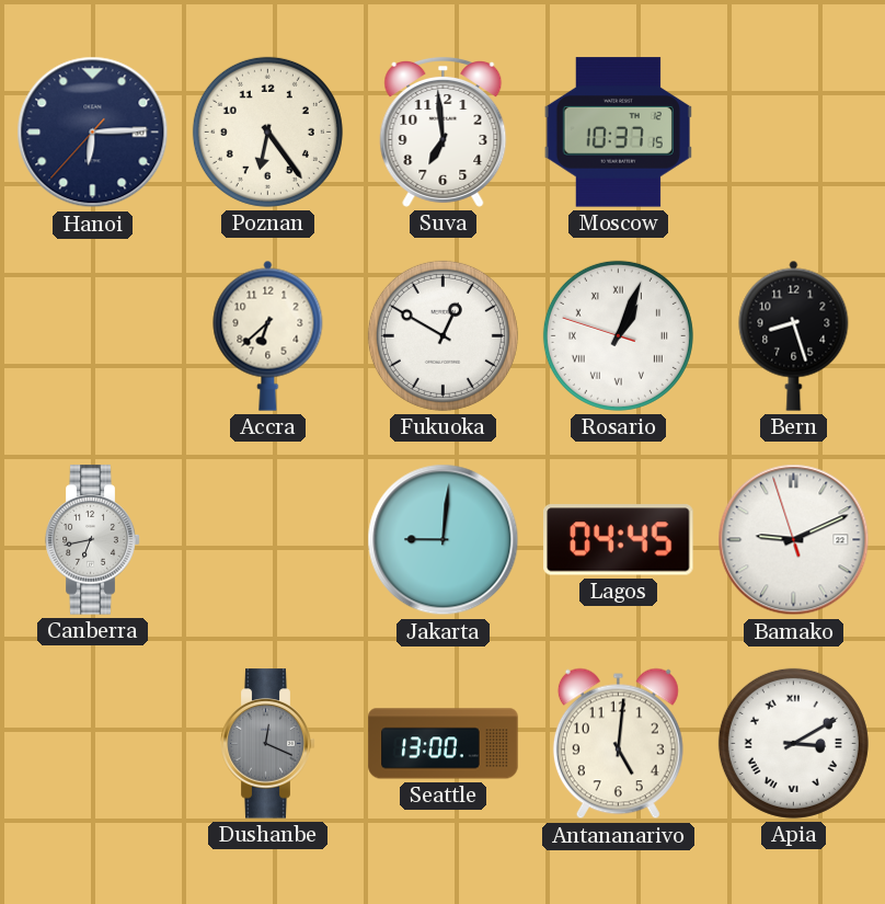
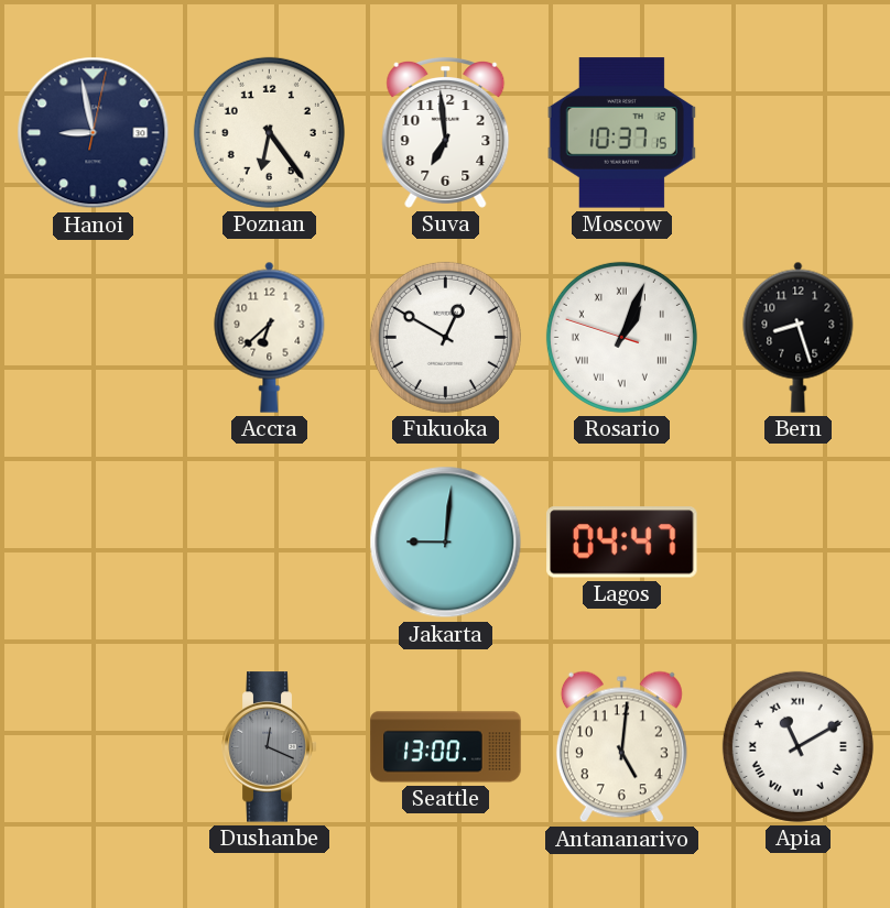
Hanoi: 6:14 -> 8:58 (94, 133)
Canberra: 6:43 -> none (93, 540)
Lagos: 04:45 -> 04:47 (622, 543)
Bamako: 9:10 -> none (794, 540)
Apia: 3:10 -> 11:10 (797, 746)
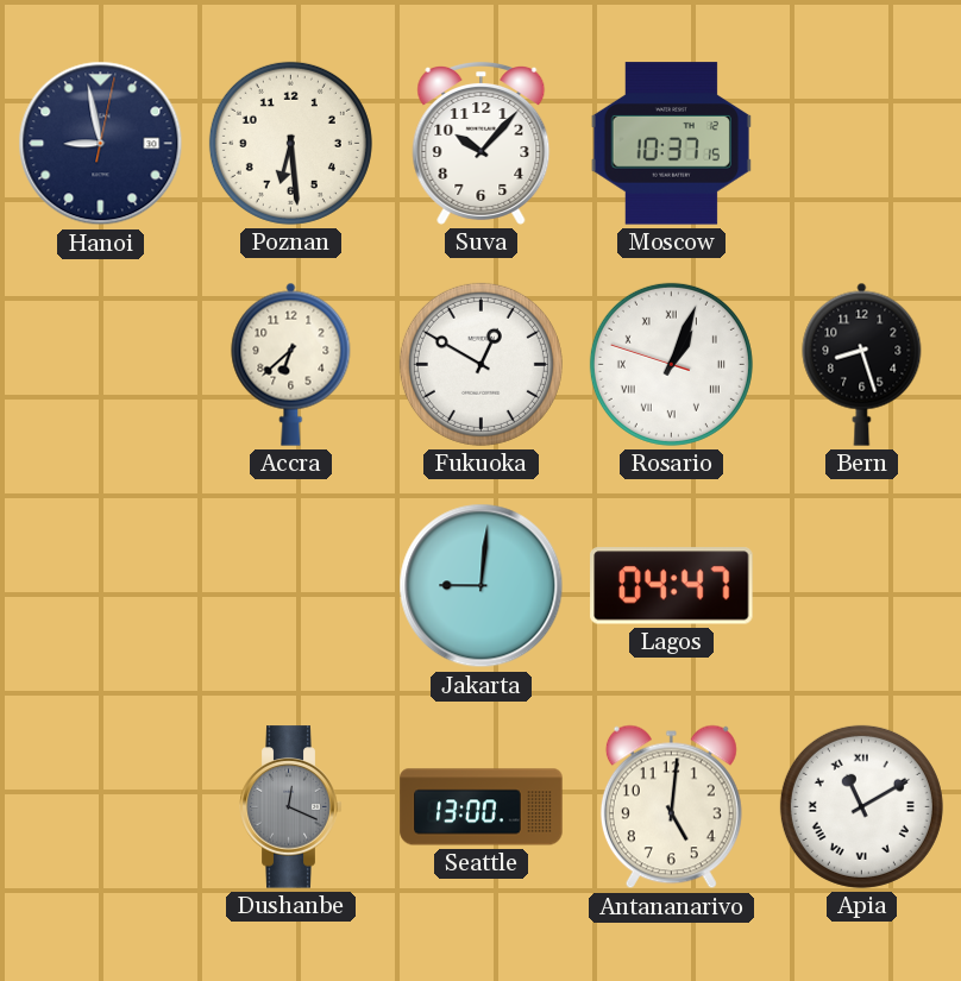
Poznan: 6:24 -> 6:29 (290, 143)
Suva: 6:59 -> 10:07 (482, 143)
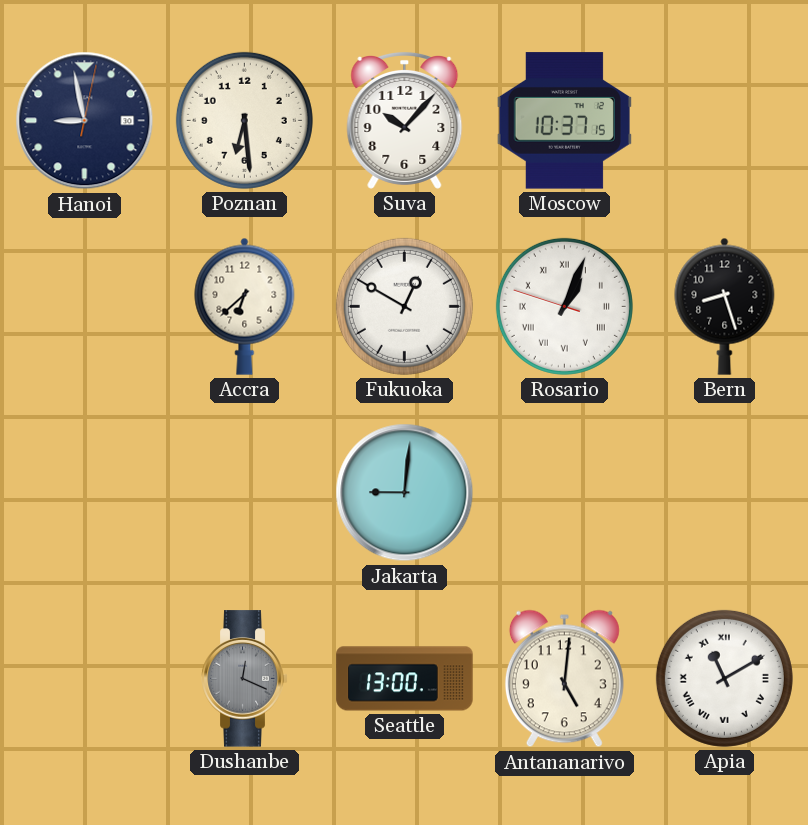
Lagos: 04:47 -> none (672, 586)
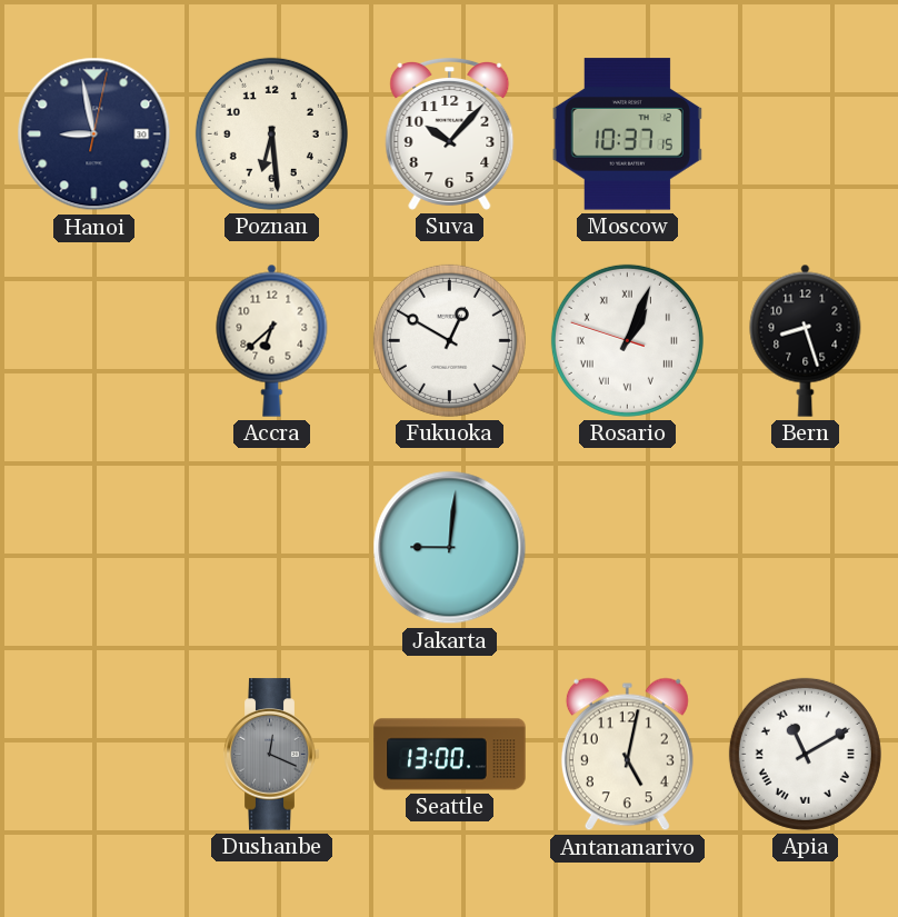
Antananarivo: 5:01 -> 5:02 (627, 755)
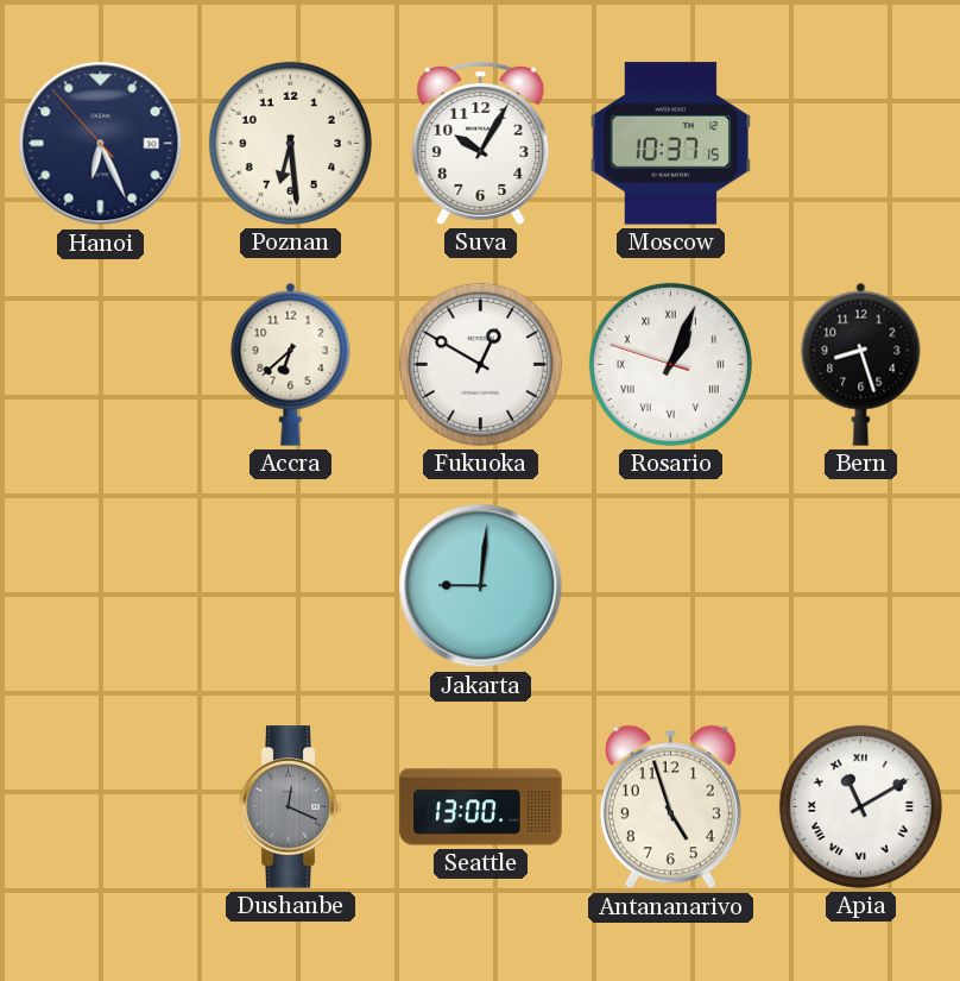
Hanoi: 8:58 -> 6:25 (101, 144)
Suva: 10:07 -> 10:05 (481, 143)
Antananarivo: 5:02 -> 4:57 (670, 807)
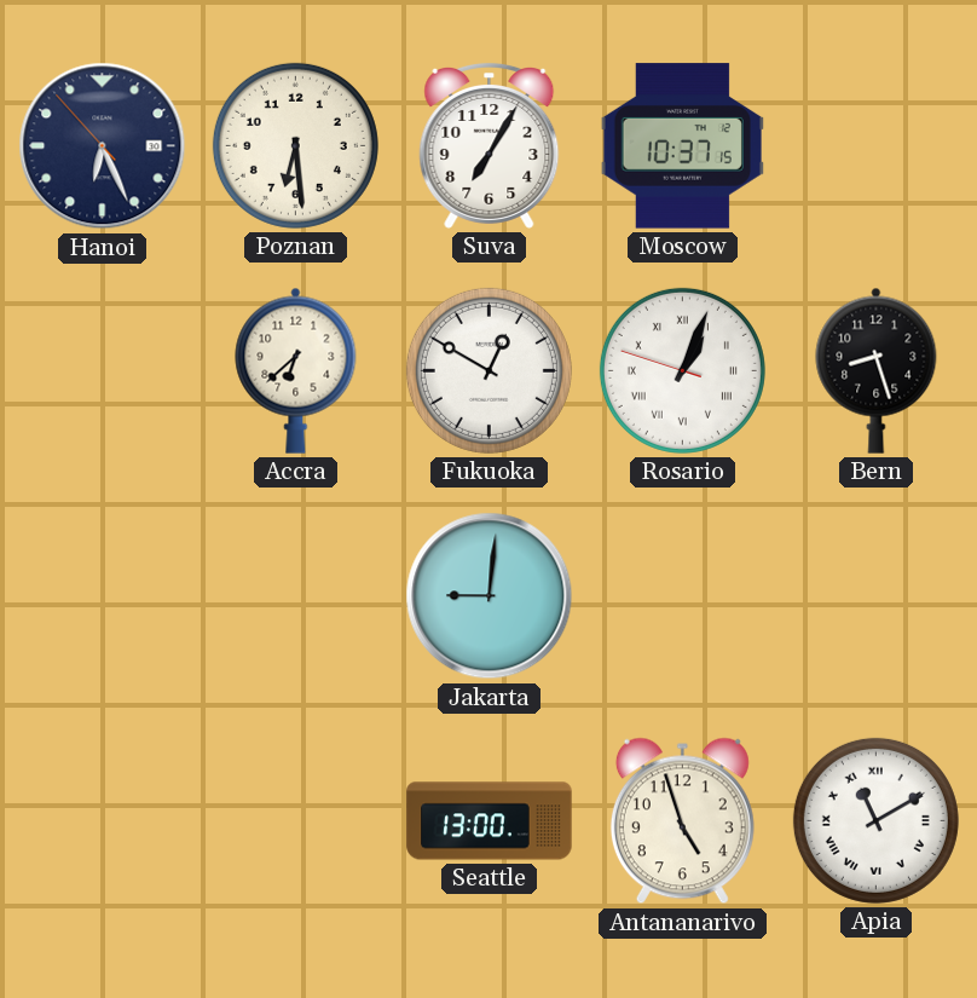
Suva: 10:05 -> 7:05 (490, 145)
Dushanbe: 12:19 -> none (291, 807)
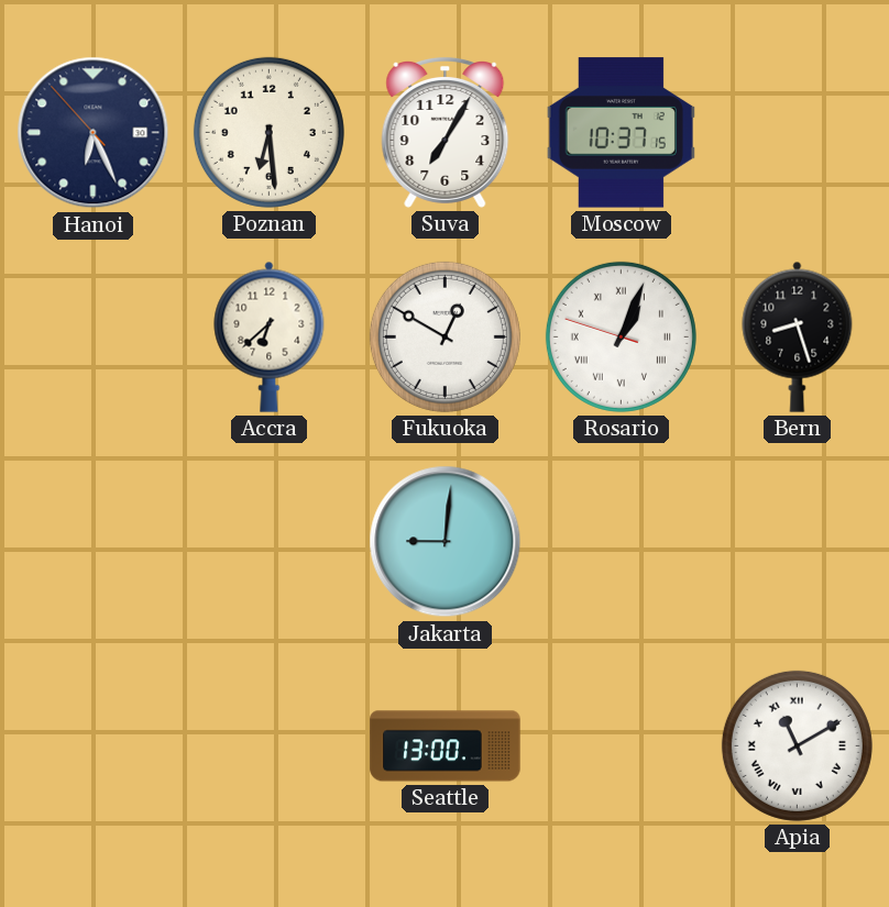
Antananarivo: 4:57 -> none (682, 821)
